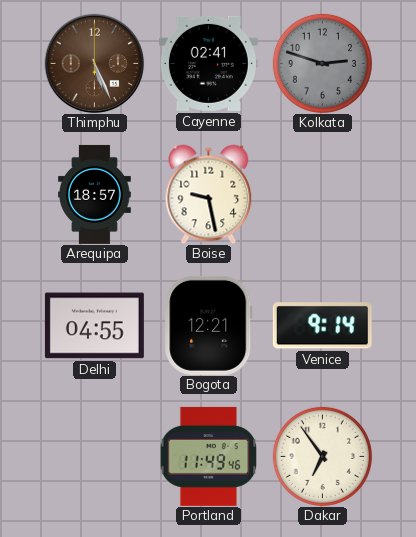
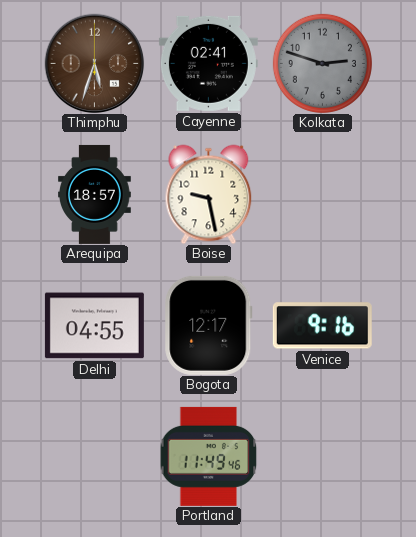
Thimphu: 5:26 -> 5:33 (94, 63)
Bogota: 12:21 -> 12:17 (209, 325)
Venice: 9:14 -> 9:16 (322, 326)
Dakar: 6:54 -> none (322, 456)
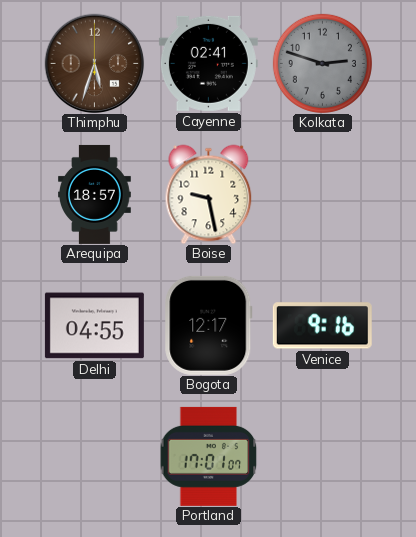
Portland: 11:49 -> 17:01 (209, 456)
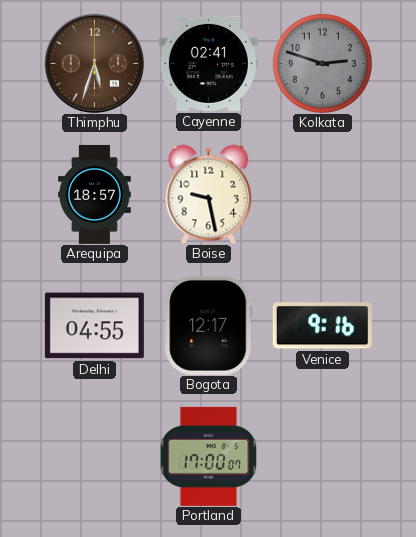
Portland: 17:01 -> 17:00 (209, 456)
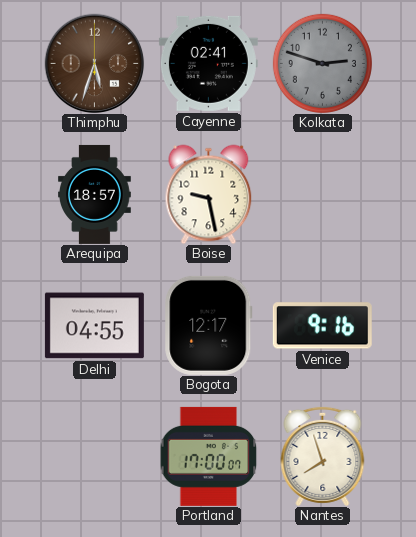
Nantes: none -> 7:57 (323, 456)
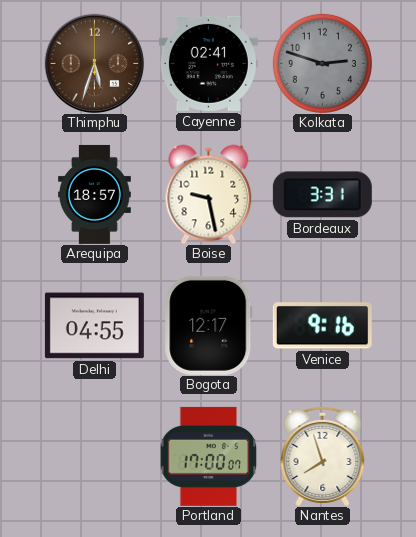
Bordeaux: none -> 3:31 (322, 195)
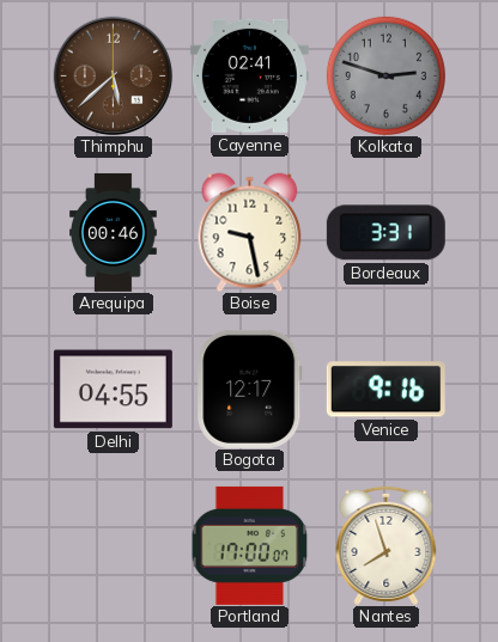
Thimphu: 5:33 -> 5:38 (113, 75)
Arequipa: 18:57 -> 00:46 (114, 232)
